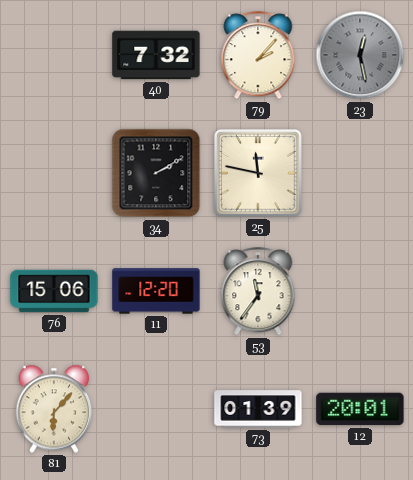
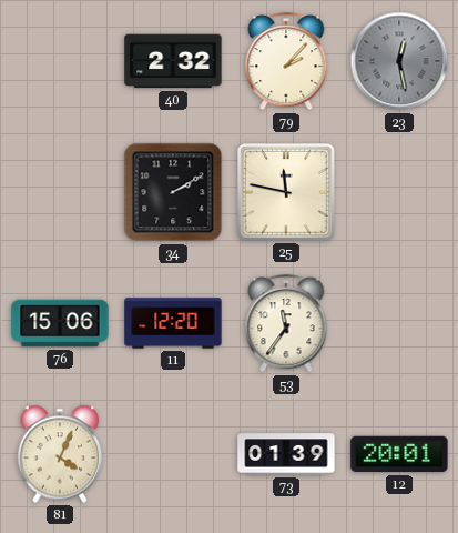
40: 7:32 -> 2:32 (173, 61)
81: 6:07 -> 4:04 (60, 454)
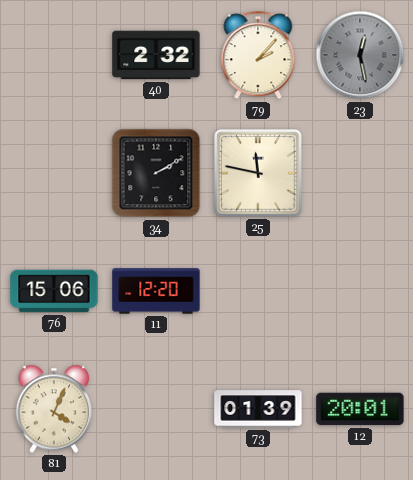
53: 11:36 -> none (286, 324)
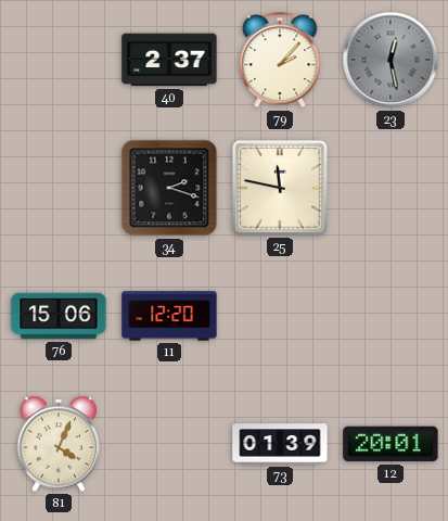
40: 2:32 -> 2:37 (169, 60)
34: 2:10 -> 2:18 (169, 188)
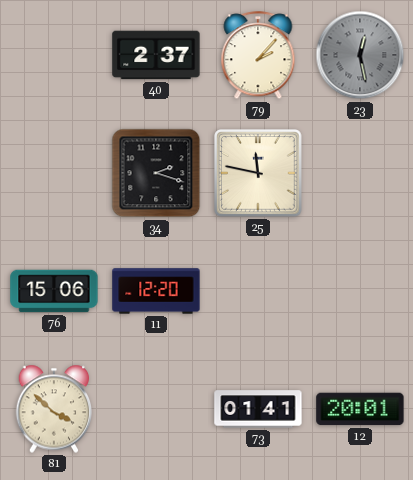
81: 4:04 -> 3:52 (54, 409)
73: 01:39 -> 01:41 (258, 409)
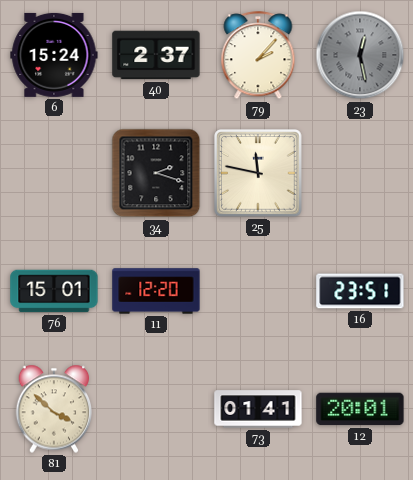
6: none -> 15:24 (54, 55)
76: 15:06 -> 15:01 (54, 291)
16: none -> 23:51 (360, 291)
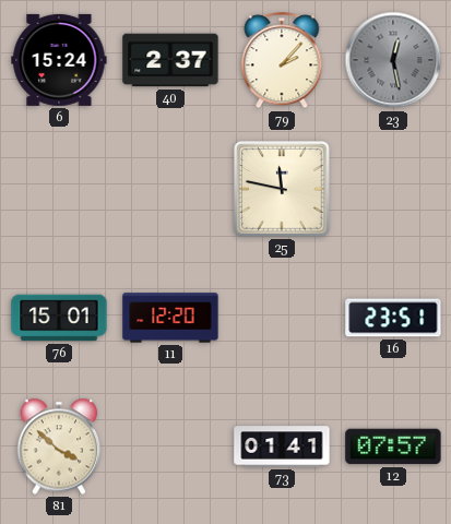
34: 2:18 -> none (156, 173)
12: 20:01 -> 07:57 (393, 446)
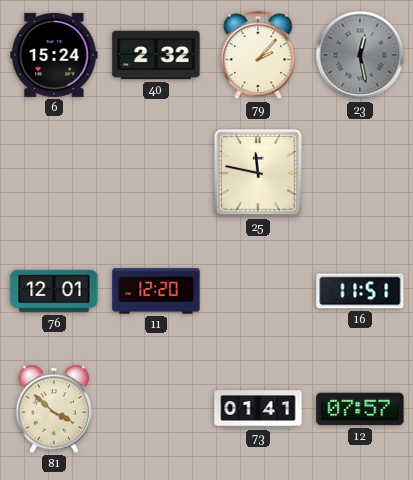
40: 2:37 -> 2:32 (156, 55)
76: 15:01 -> 12:01 (54, 291)
16: 23:51 -> 11:51 (360, 291)
